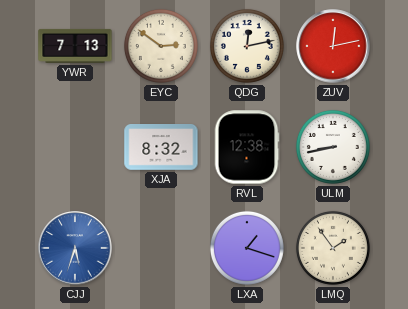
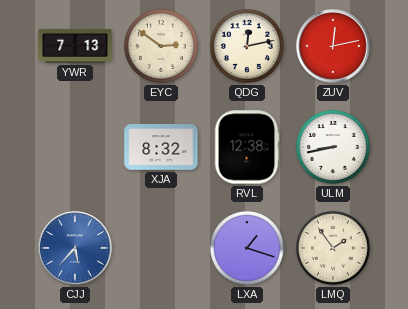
CJJ: 5:33 -> 5:37 (75, 248)
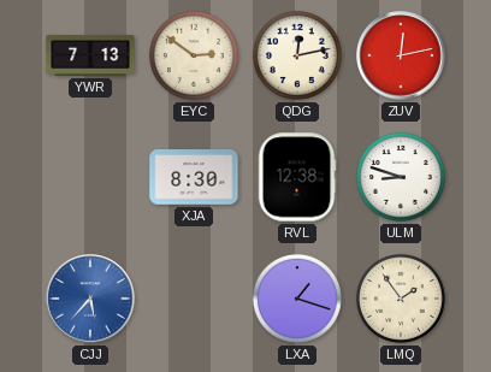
XJA: 8:32 -> 8:30 (194, 177)
ULM: 8:43 -> 8:48 (401, 177)
